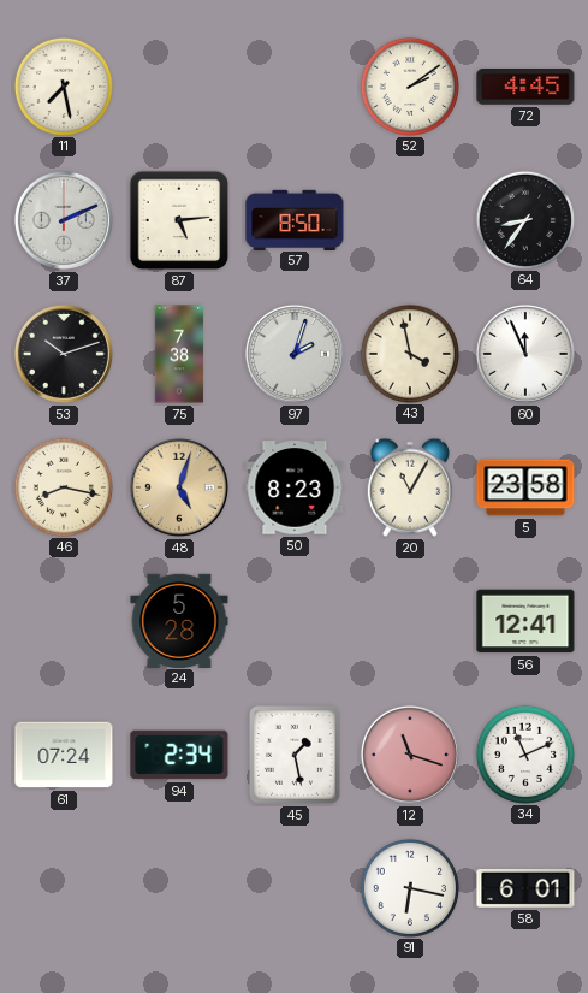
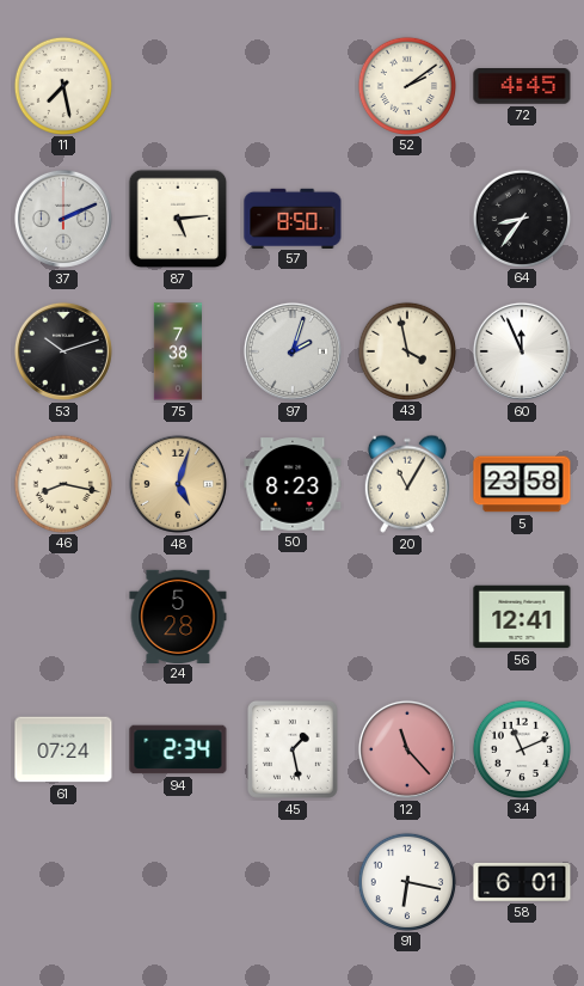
12: 11:18 -> 11:23 (407, 749)
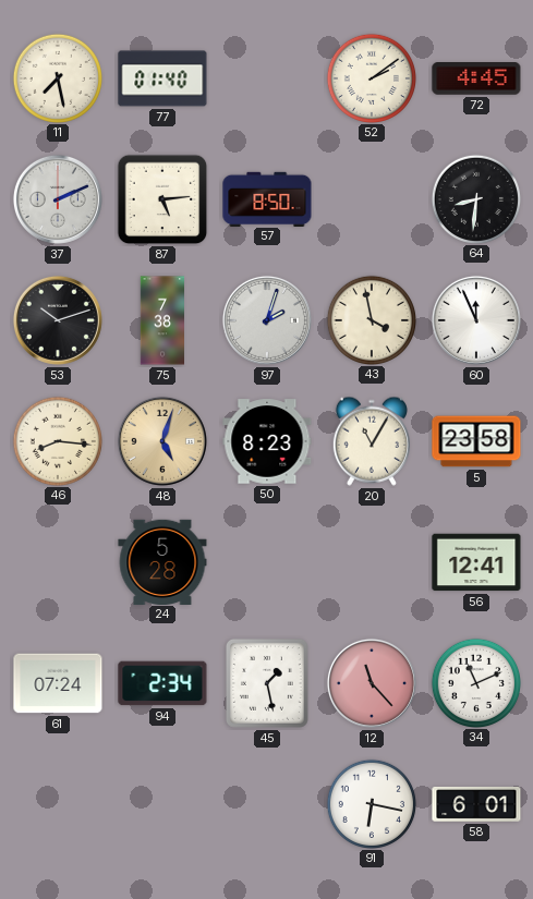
77: none -> 01:40 (162, 78)
64: 8:36 -> 8:31 (475, 198)
46: 8:17 -> 8:16 (57, 440)
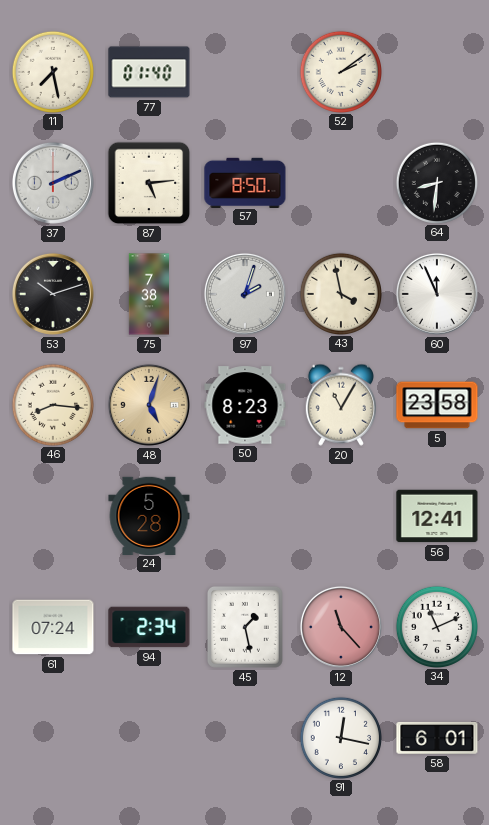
72: 4:45 -> none (476, 80)
91: 6:17 -> 12:17 (340, 737)
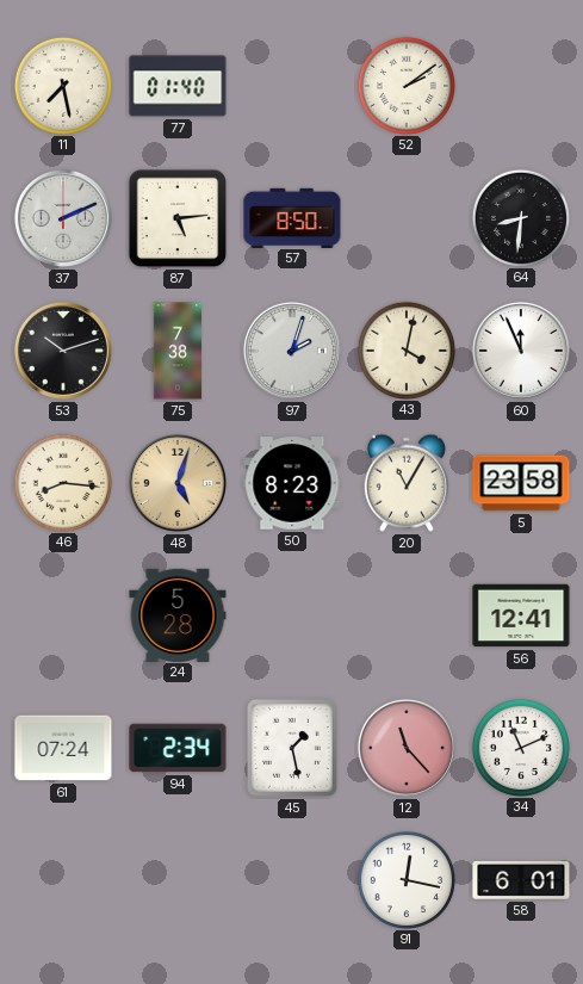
43: 3:58 -> 4:02 (405, 349)
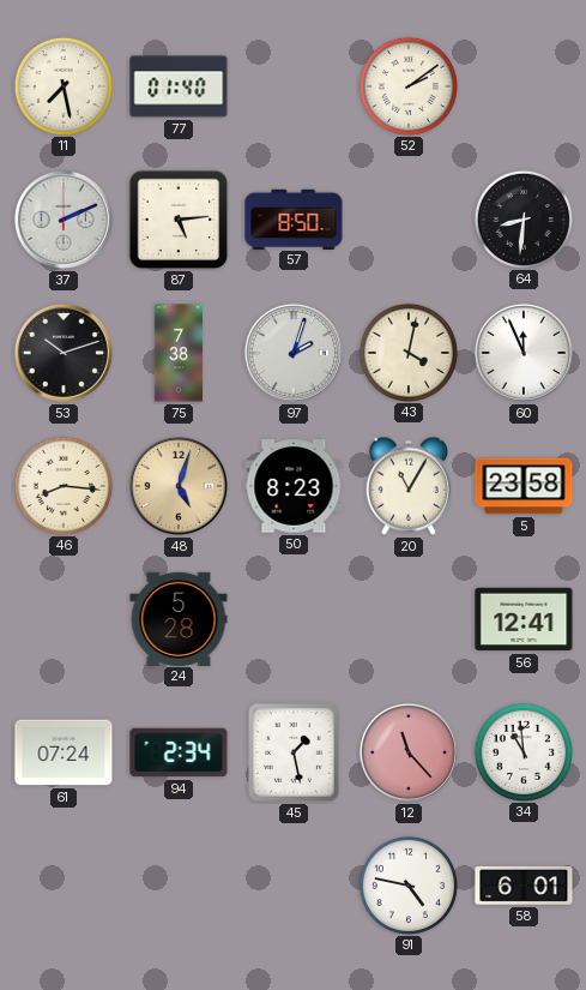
34: 11:11 -> 10:59 (522, 751)
91: 12:17 -> 4:47 (407, 884)
